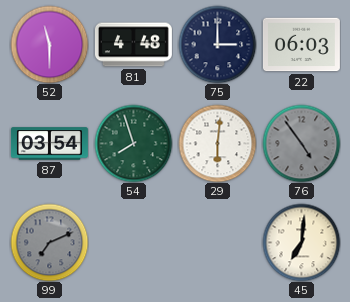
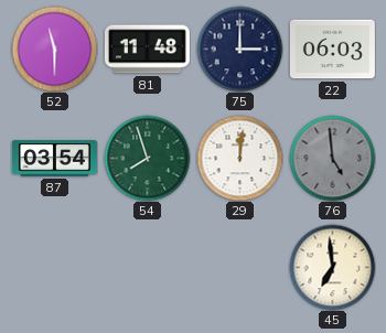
81: 4:48 -> 11:48 (147, 50)
29: 6:01 -> 12:01 (239, 158)
76: 4:54 -> 4:59 (332, 158)
99: 7:11 -> none (49, 242)
45: 7:01 -> 6:59 (332, 267)
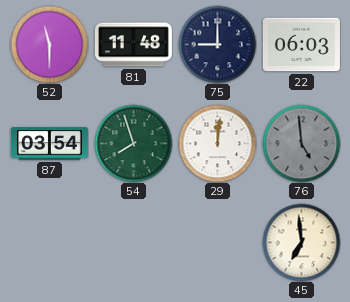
75: 3:00 -> 9:00 (217, 44)
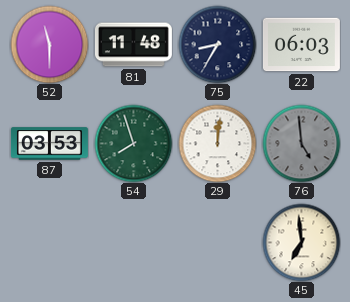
75: 9:00 -> 8:35 (217, 44)
87: 03:54 -> 03:53 (49, 144)
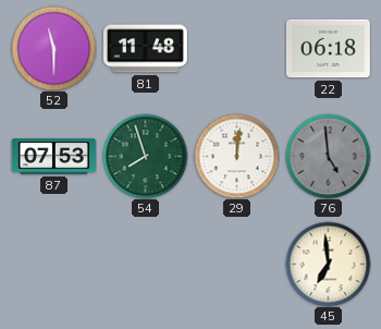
75: 8:35 -> none (217, 44)
22: 06:03 -> 06:18 (328, 49)
87: 03:53 -> 07:53 (53, 157)
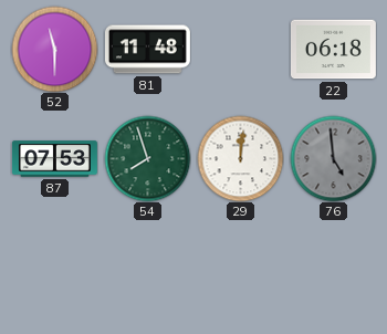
45: 6:59 -> none (328, 264)
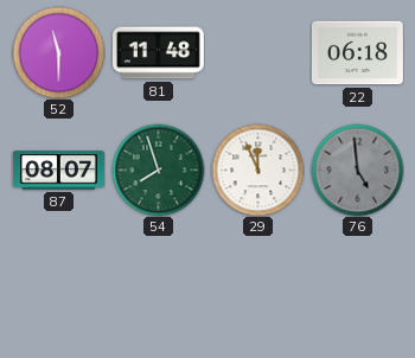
87: 07:53 -> 08:07 (58, 171)
29: 12:01 -> 11:56 (257, 170)
